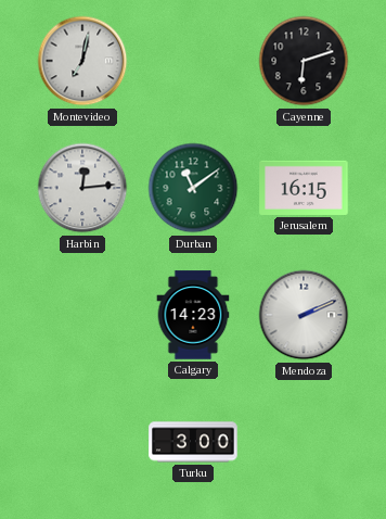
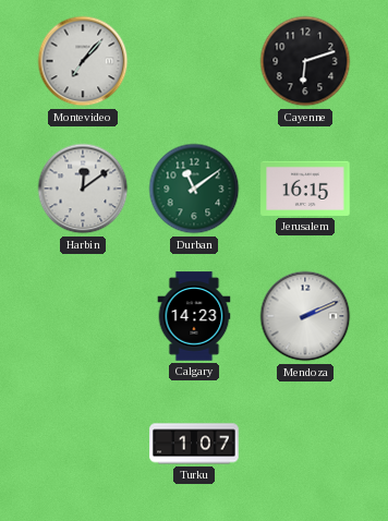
Montevideo: 7:02 -> 7:07 (83, 61)
Harbin: 12:14 -> 12:09 (83, 189)
Turku: 3:00 -> 1:07 (194, 444)
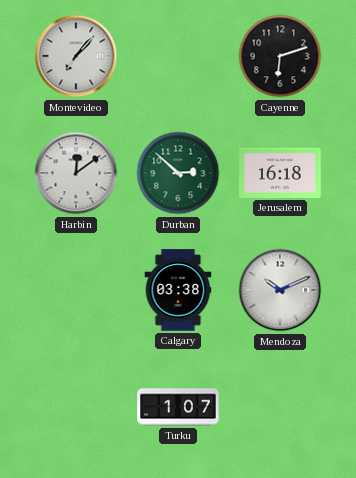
Durban: 11:09 -> 2:52 (178, 173)
Jerusalem: 16:15 -> 16:18 (280, 173)
Calgary: 14:23 -> 03:38 (178, 290)
Mendoza: 2:11 -> 10:11 (280, 290)
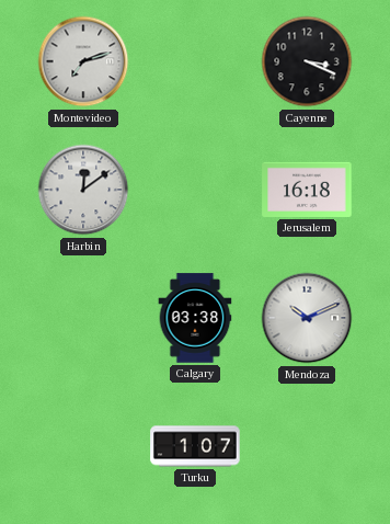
Montevideo: 7:07 -> 7:12 (83, 61)
Cayenne: 6:12 -> 3:19 (307, 61)
Durban: 2:52 -> none (178, 173)
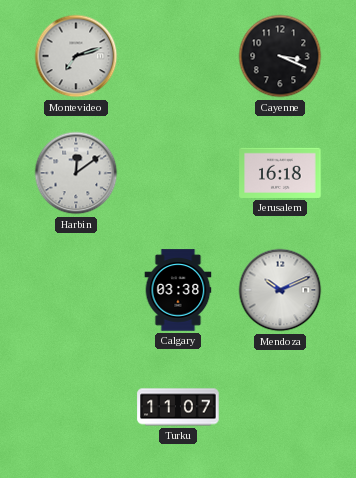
Turku: 1:07 -> 11:07 (178, 407)
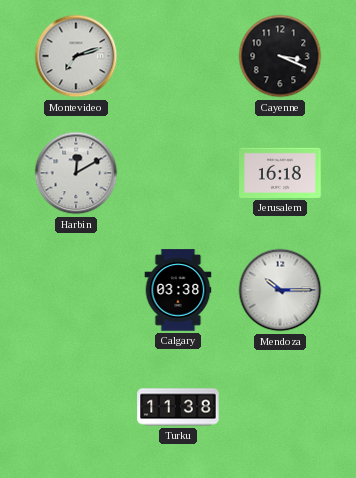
Harbin: 12:09 -> 12:10 (76, 173)
Mendoza: 10:11 -> 10:15 (280, 290)
Turku: 11:07 -> 11:38 (178, 407)
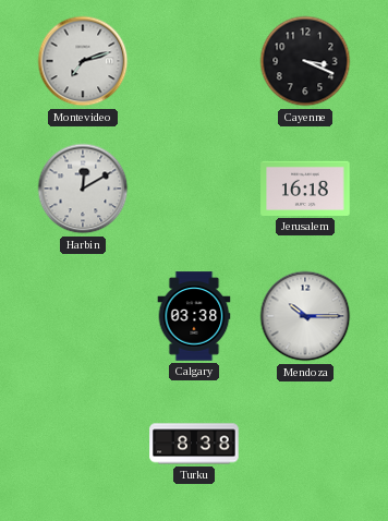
Turku: 11:38 -> 8:38 (194, 444)
